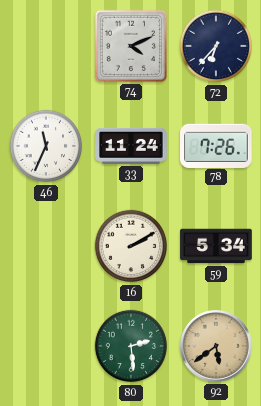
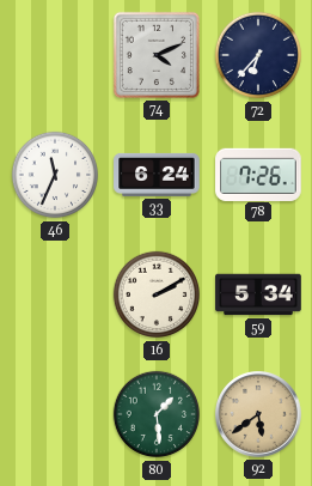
33: 11:24 -> 6:24 (157, 175)
80: 2:29 -> 1:29 (157, 414)
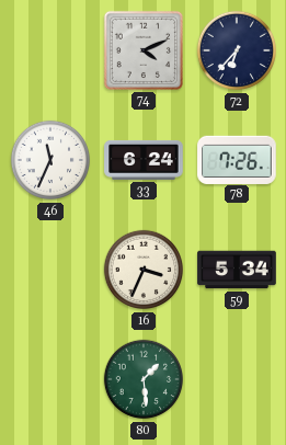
16: 2:10 -> 3:34 (144, 270)
92: 5:39 -> none (259, 415)
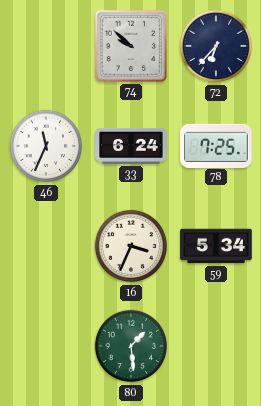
74: 4:11 -> 9:52 (131, 46)
78: 7:26 -> 7:25 (216, 145)
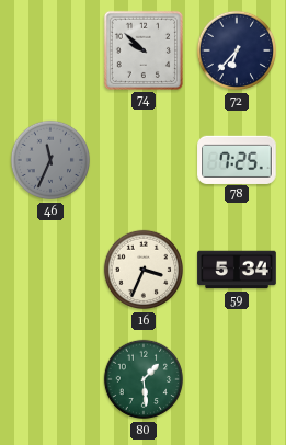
46 dial: white -> grey (50, 160)
33: 6:24 -> none (131, 146)
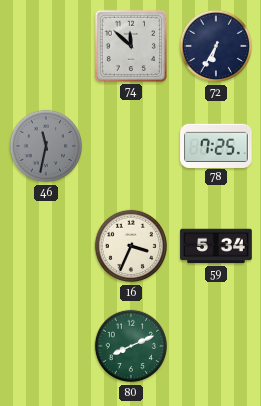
74: 9:52 -> 11:52 (131, 46)
72: 6:37 -> 6:35 (216, 46)
46: 11:34 -> 11:32 (46, 146)
80: 1:29 -> 8:11 (131, 346)
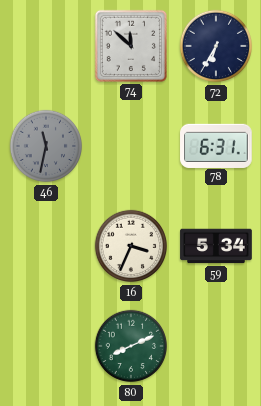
78: 7:25 -> 6:31 (216, 145)
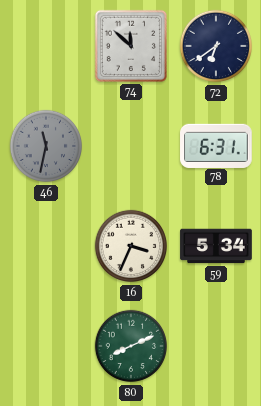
72: 6:35 -> 6:39 (216, 46)
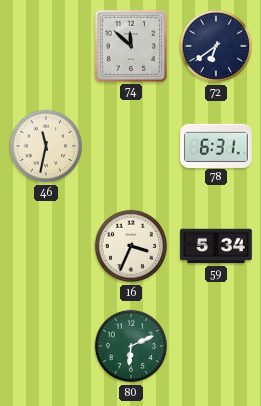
46 dial: grey -> cream (46, 146)
80: 8:11 -> 6:11 (131, 346)
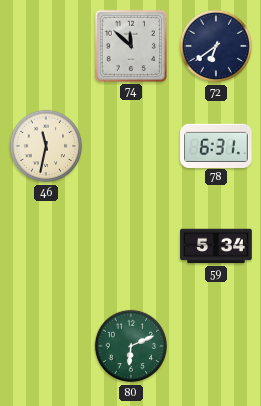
16: 3:34 -> none (131, 246)
